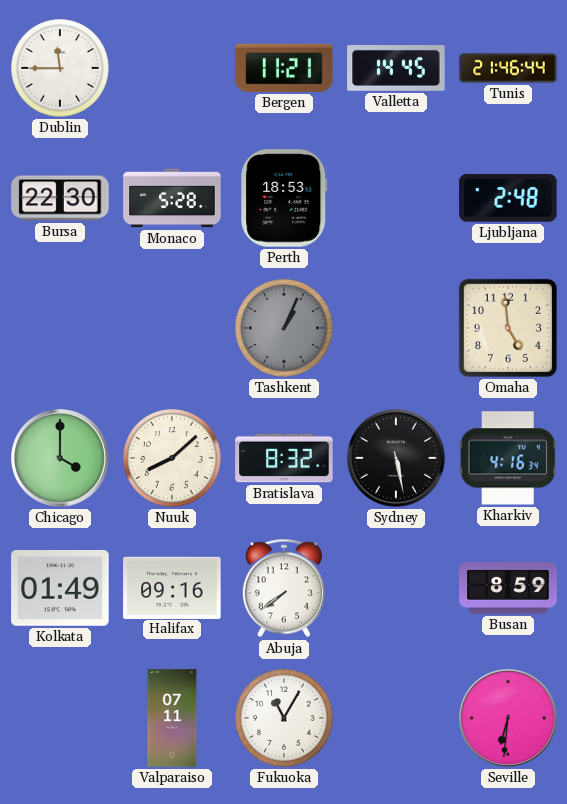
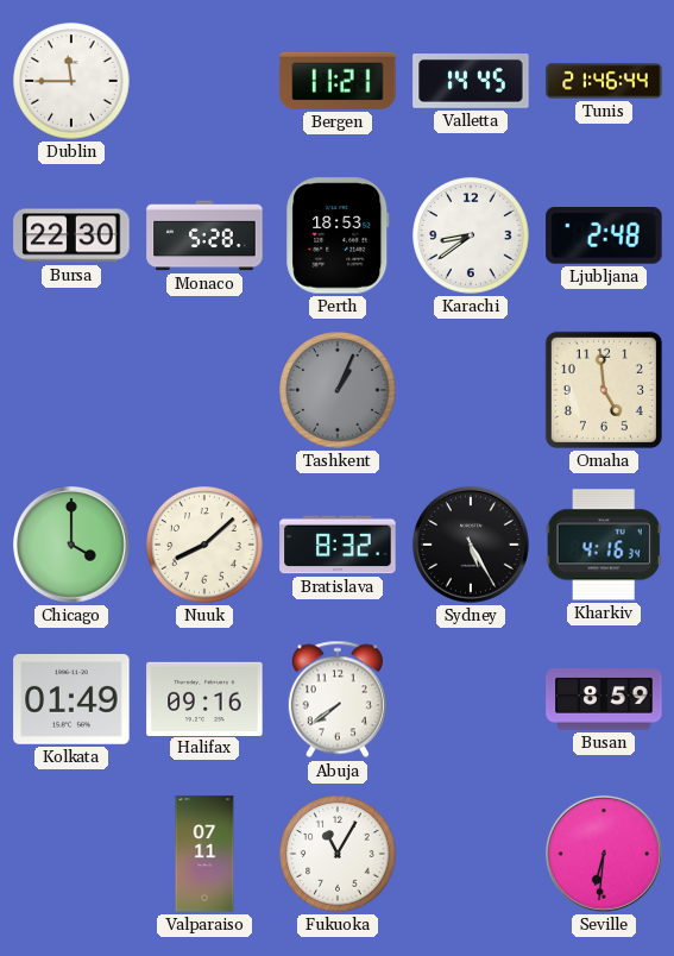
Karachi: none -> 8:39 (471, 235)
Sydney: 5:28 -> 5:25 (471, 545)
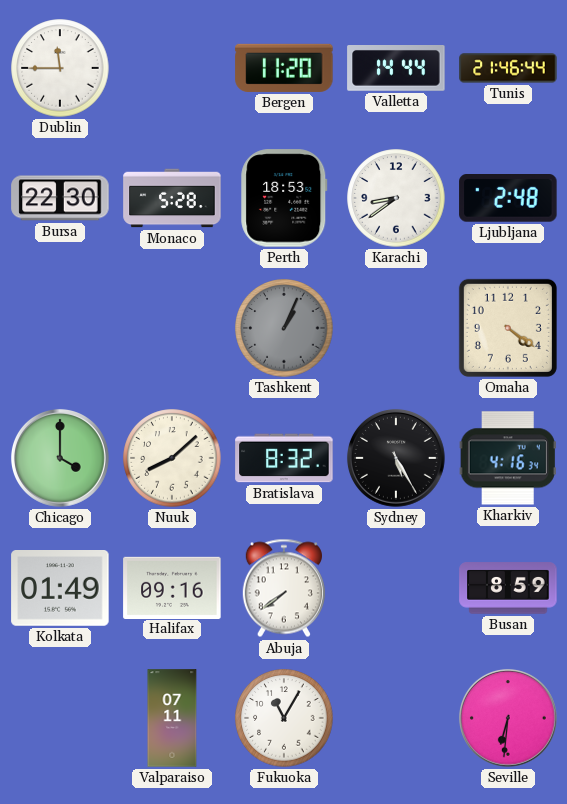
Bergen: 11:21 -> 11:20 (284, 68)
Valletta: 14:45 -> 14:44 (396, 69)
Omaha: 4:59 -> 4:21 (508, 328)
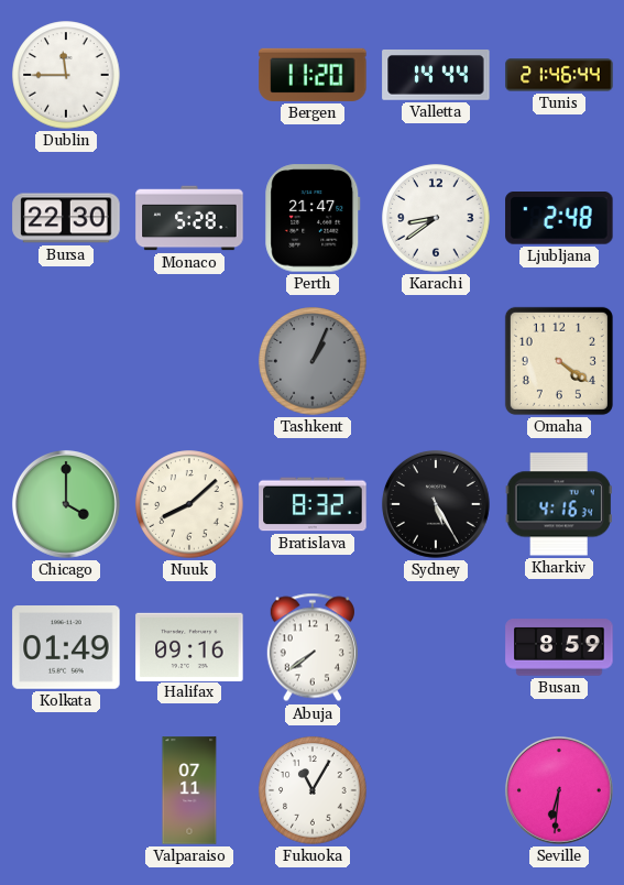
Perth: 18:53 -> 21:47 (313, 218)
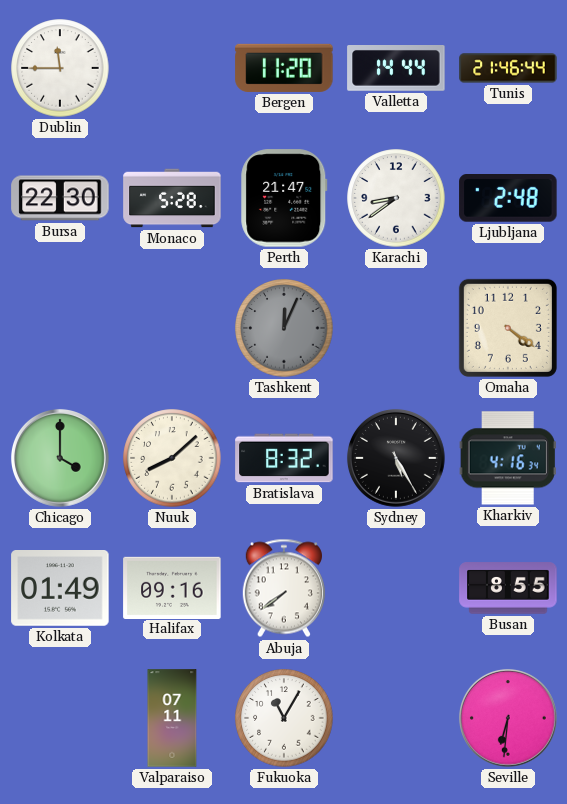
Tashkent: 1:04 -> 12:04 (284, 328)
Busan: 8:59 -> 8:55 (508, 588)
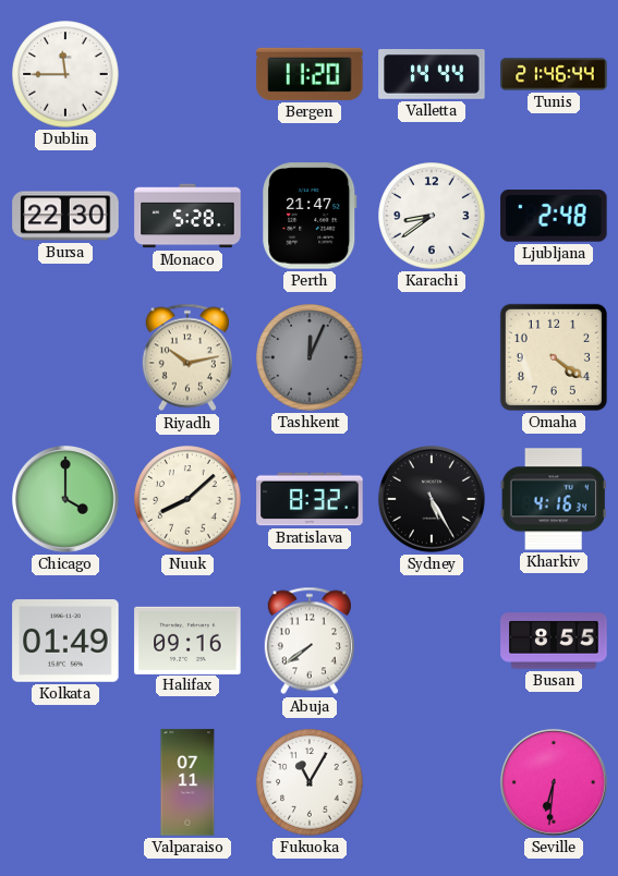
Riyadh: none -> 10:13 (187, 357)
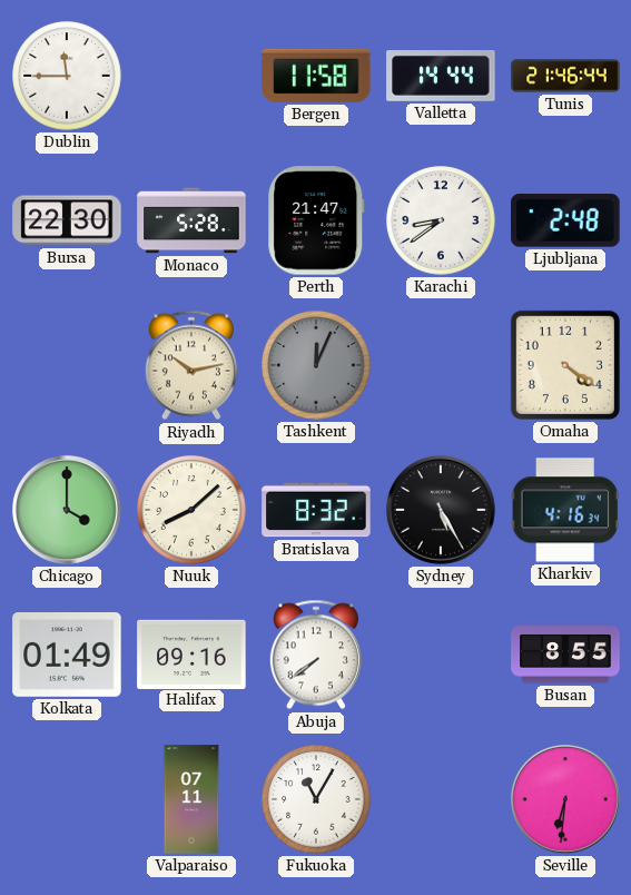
Bergen: 11:20 -> 11:58 (316, 76)
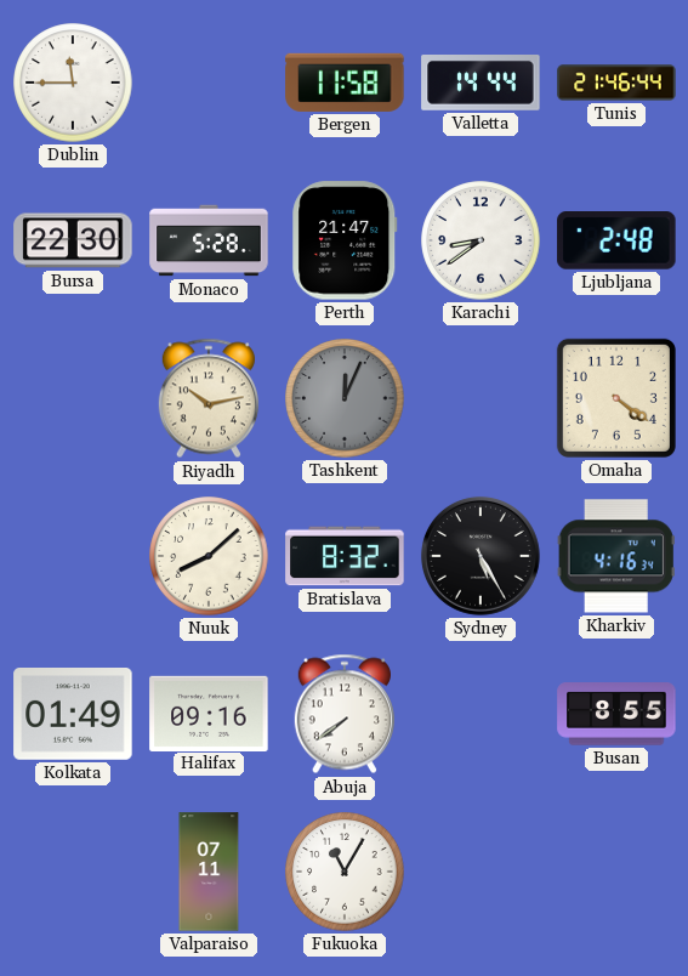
Chicago: 4:00 -> none (67, 510)
Seville: 6:31 -> none (565, 799)
